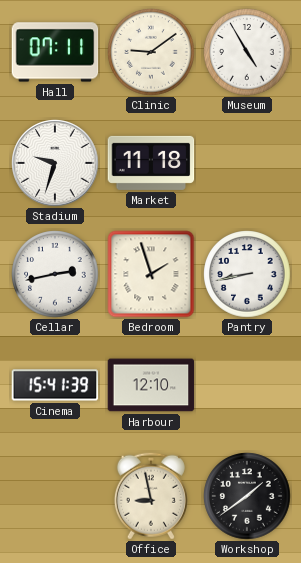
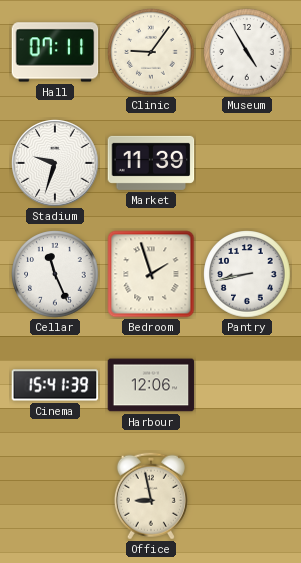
Clinic: 9:09 -> 9:06 (151, 52)
Market: 11:18 -> 11:39 (151, 163)
Cellar: 2:43 -> 11:26 (55, 274)
Harbour: 12:10 -> 12:06 (151, 385)
Workshop: 1:39 -> none (247, 496)
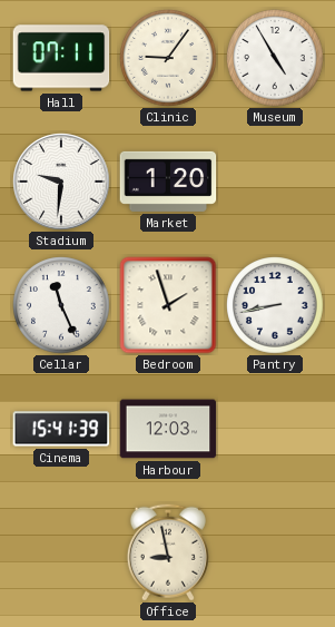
Stadium: 9:33 -> 9:31 (61, 182)
Market: 11:39 -> 1:20 (168, 182)
Harbour: 12:06 -> 12:03 (168, 429)
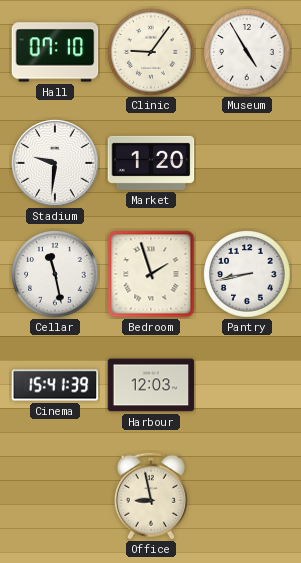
Hall: 07:11 -> 07:10 (55, 52)
Cellar: 11:26 -> 11:28 (55, 274)
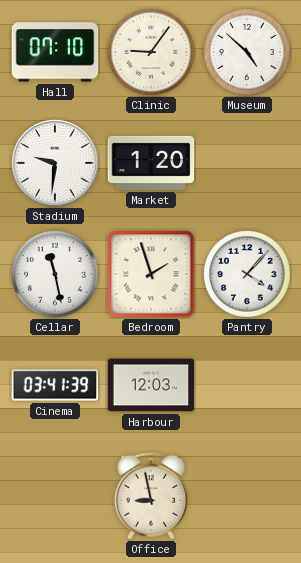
Museum: 4:55 -> 4:52 (247, 52)
Pantry: 8:43 -> 4:07 (247, 274)
Cinema: 15:41 -> 03:41 (55, 385)
